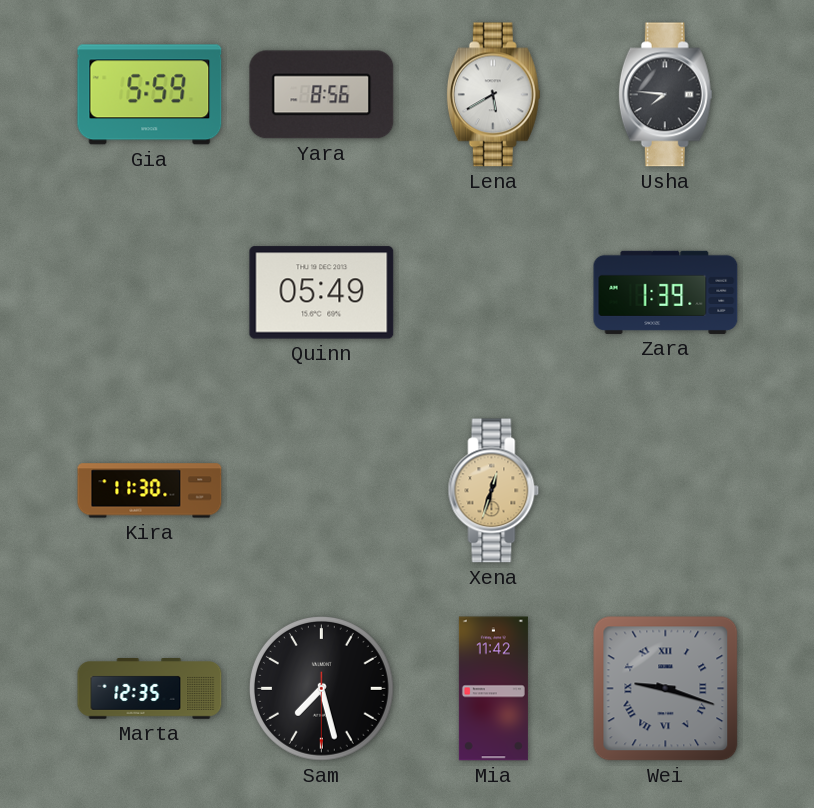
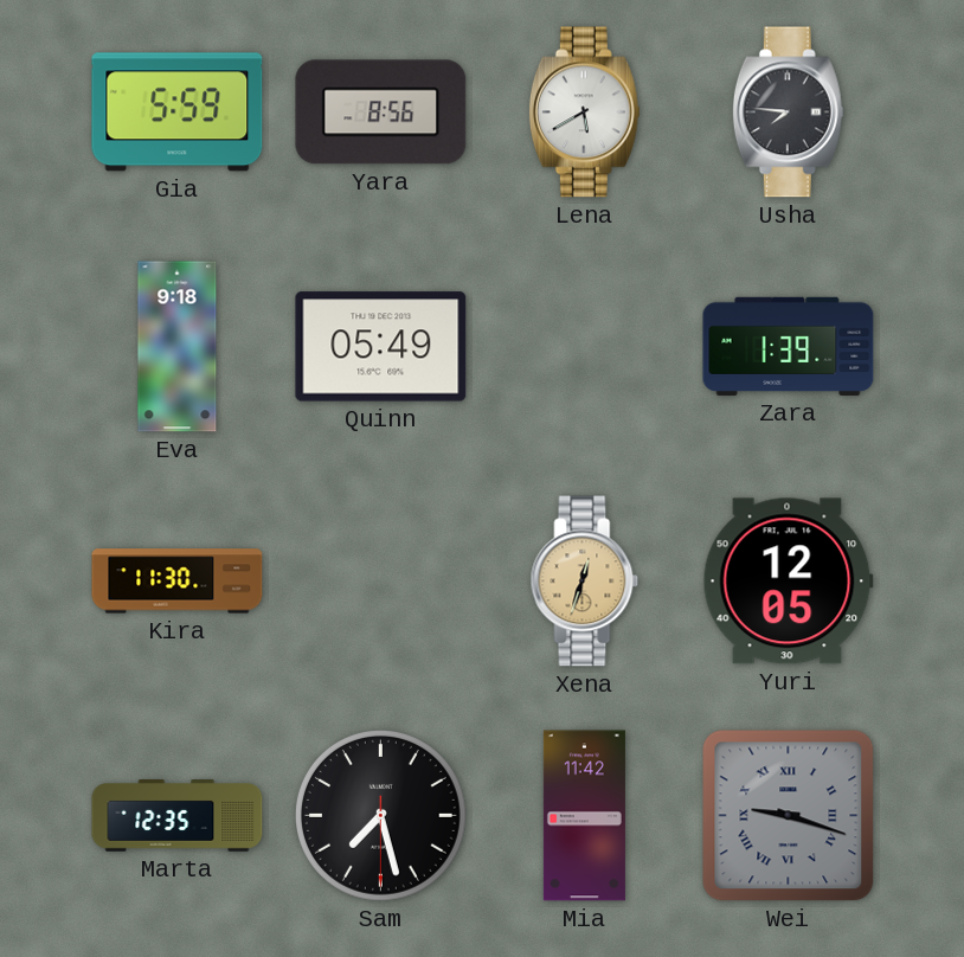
Eva: none -> 9:18 (178, 347)
Yuri: none -> 12:05 (788, 582)
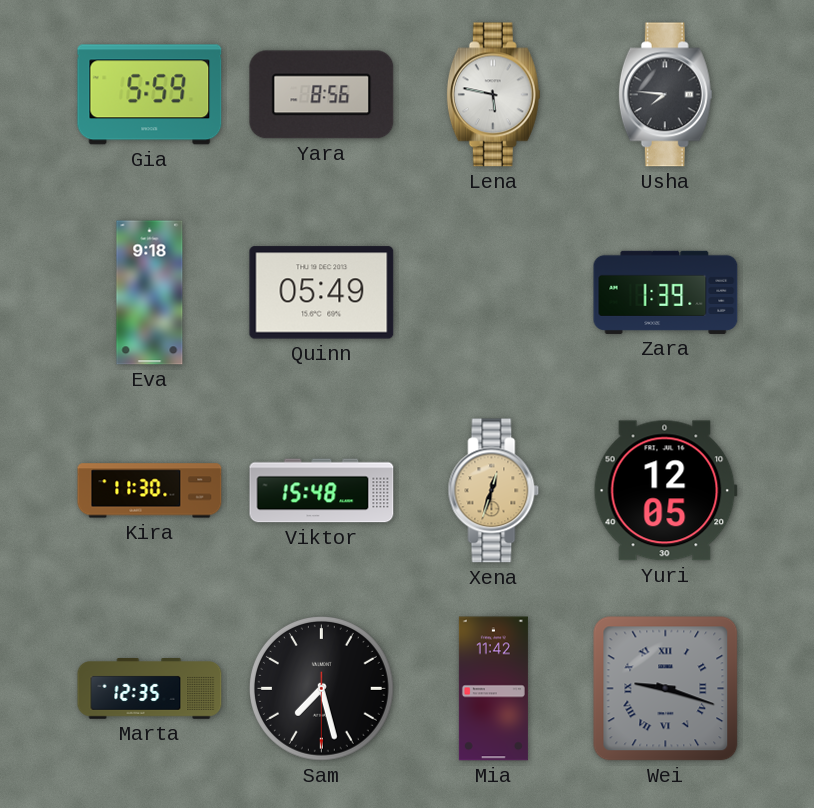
Lena: 5:40 -> 5:47 (493, 95)
Viktor: none -> 15:48 (322, 491)
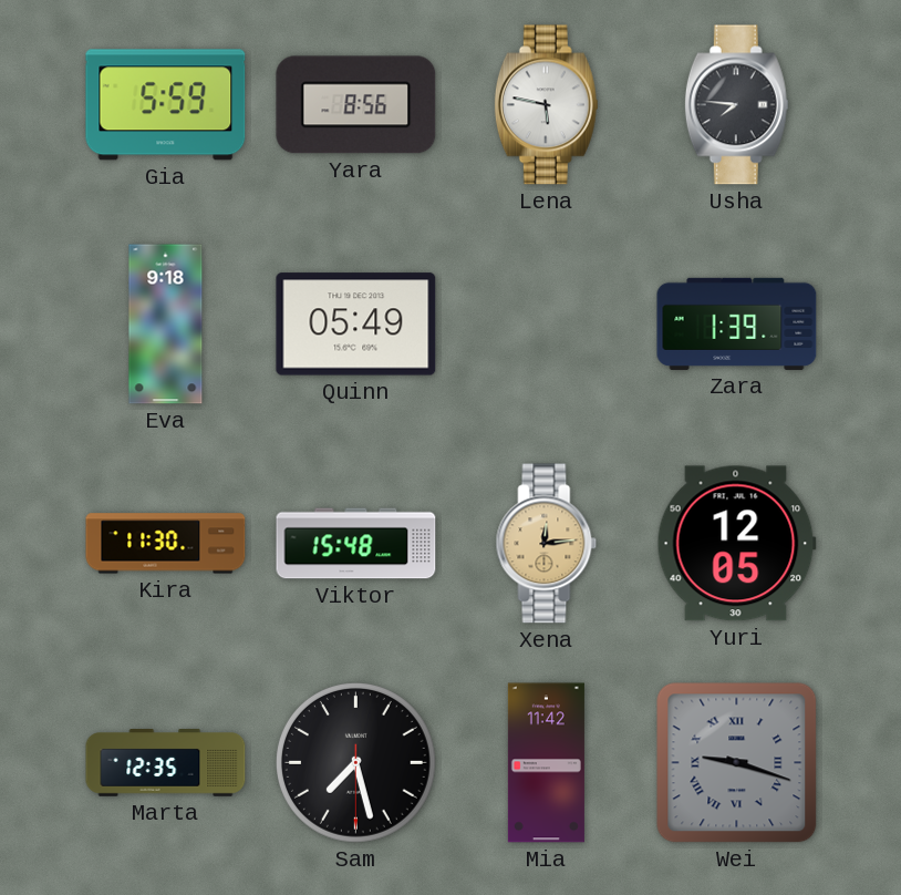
Xena: 12:33 -> 12:14 (547, 544)
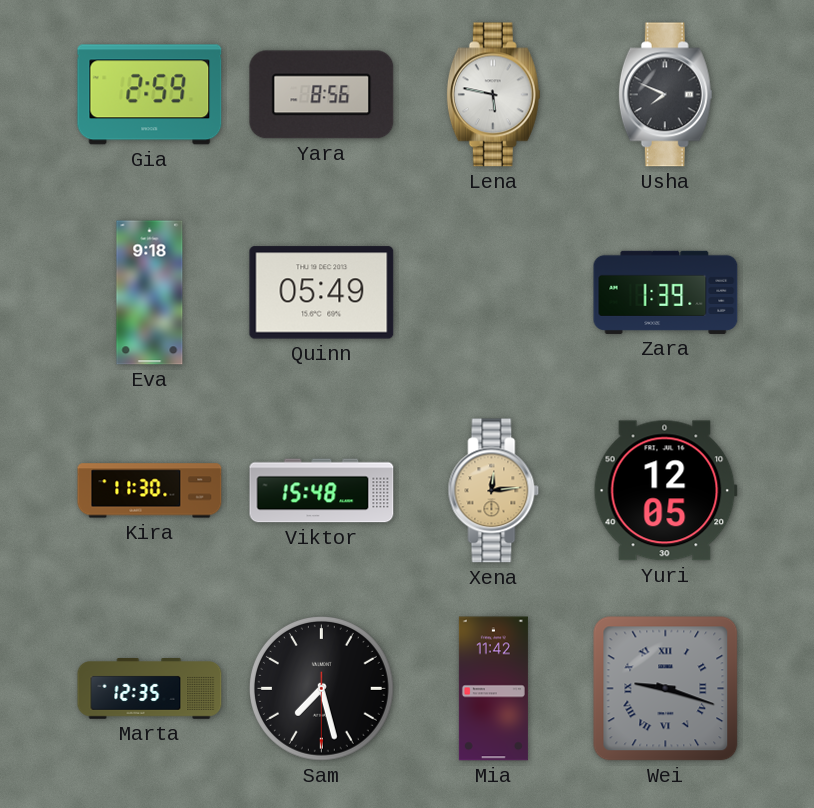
Gia: 5:59 -> 2:59 (150, 95)
Usha: 7:46 -> 7:49 (665, 95)
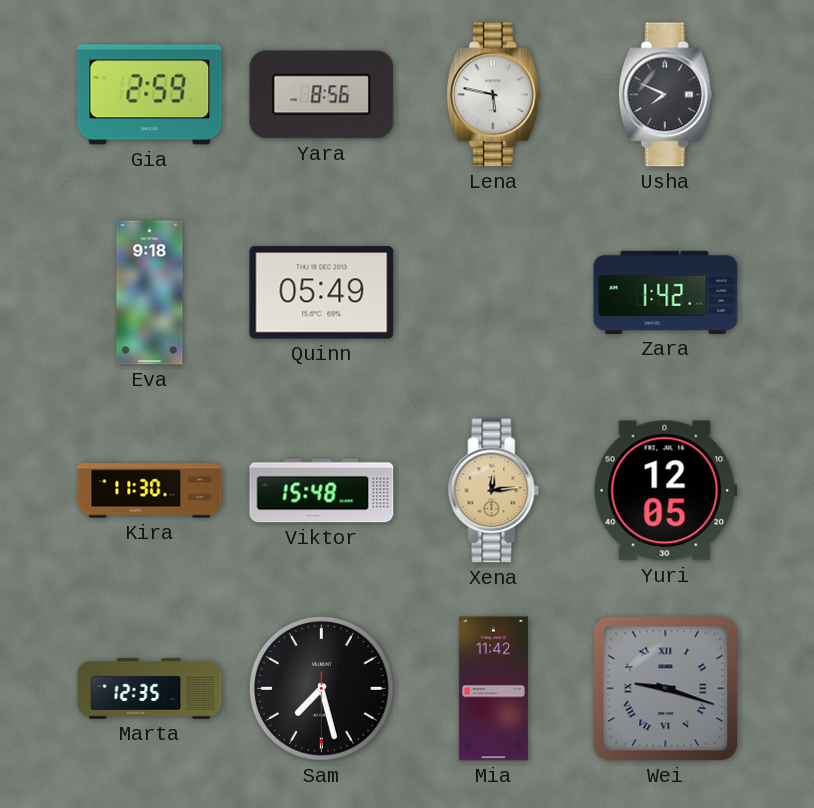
Zara: 1:39 -> 1:42 (666, 292)
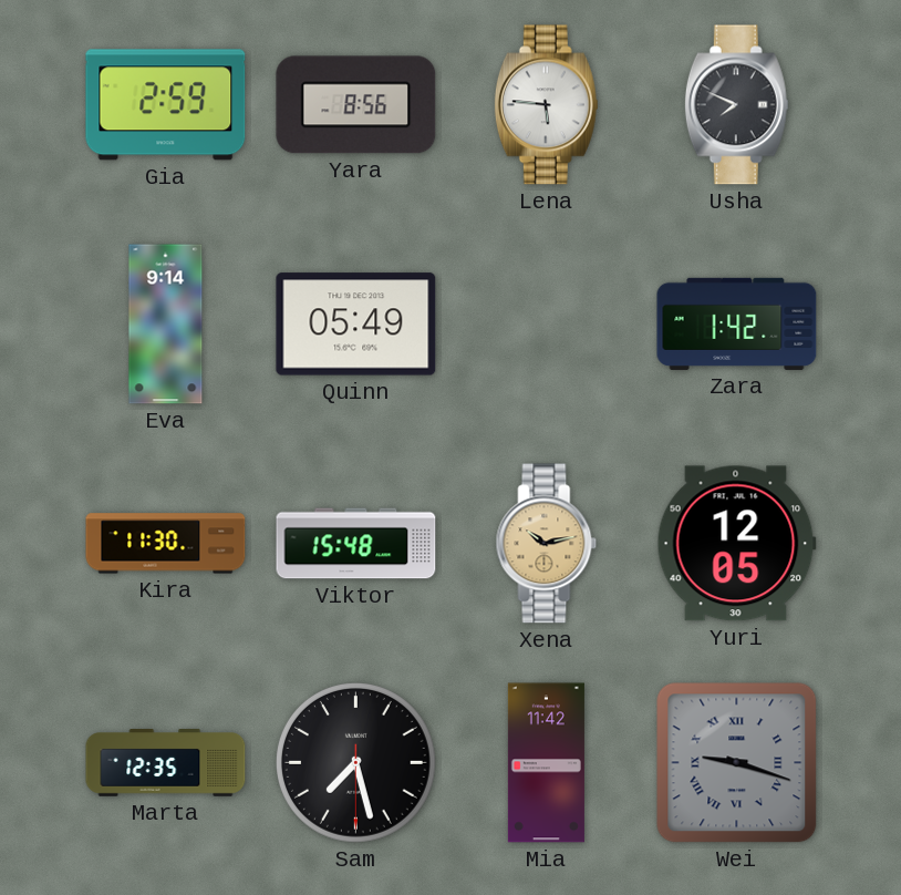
Lena: 5:47 -> 5:46 (546, 105)
Eva: 9:18 -> 9:14 (166, 325)
Xena: 12:14 -> 10:13 (547, 544)
